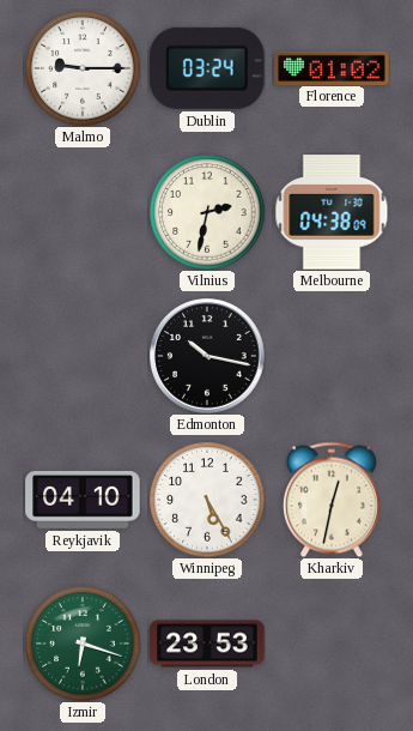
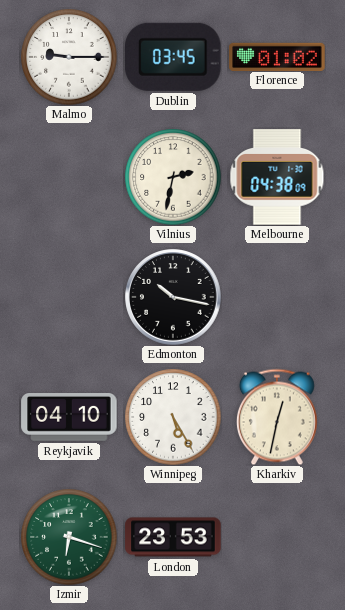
Dublin: 03:24 -> 03:45 (174, 57)
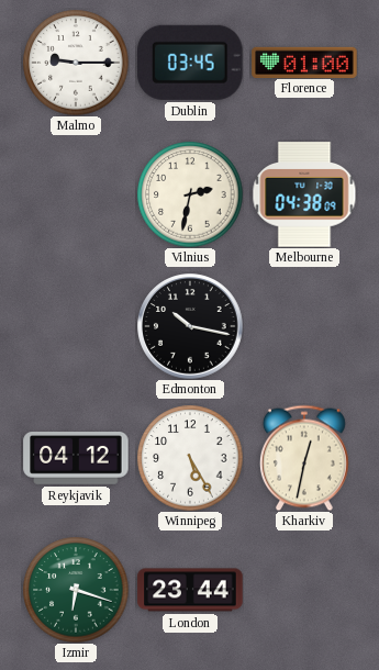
Florence: 01:02 -> 01:00 (304, 62)
Reykjavik: 04:10 -> 04:12 (76, 459)
London: 23:53 -> 23:44 (190, 590)
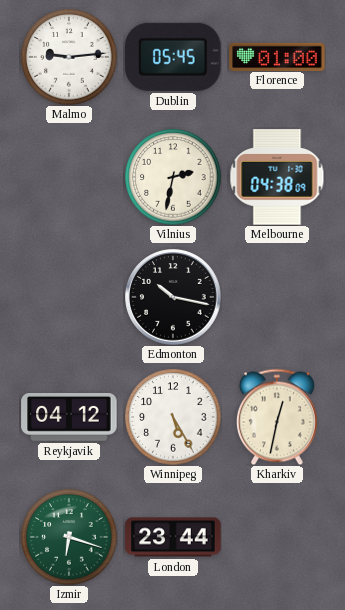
Malmo: 9:15 -> 9:14 (69, 57)
Dublin: 03:45 -> 05:45 (174, 57)
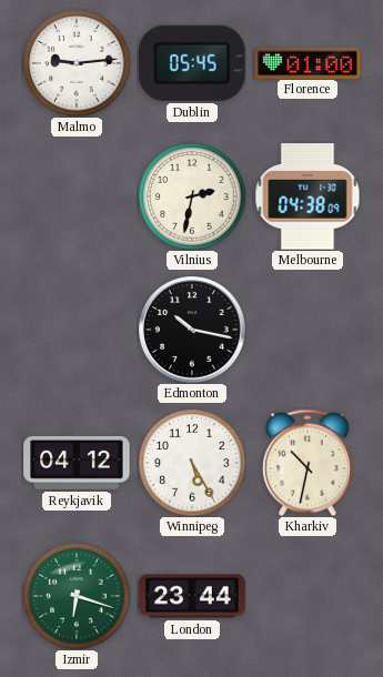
Kharkiv: 12:32 -> 10:32 (308, 463)
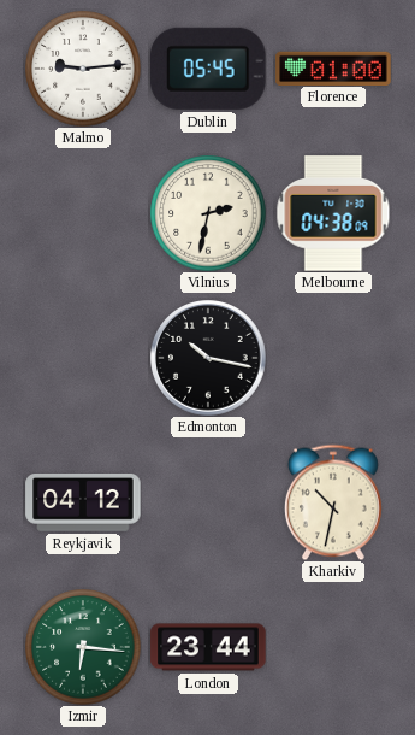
Winnipeg: 5:25 -> none (192, 463)
Izmir: 6:18 -> 6:16 (83, 647)
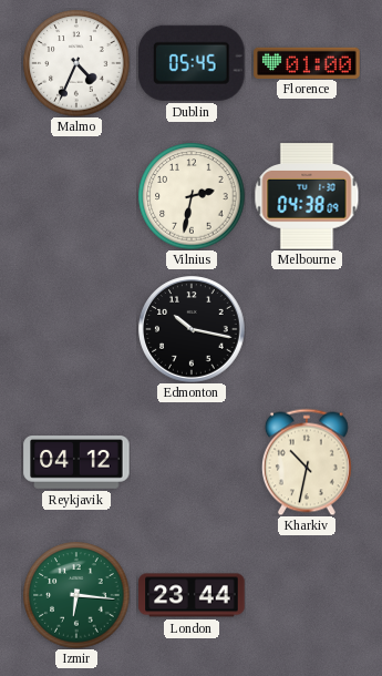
Malmo: 9:14 -> 4:34 (76, 63)
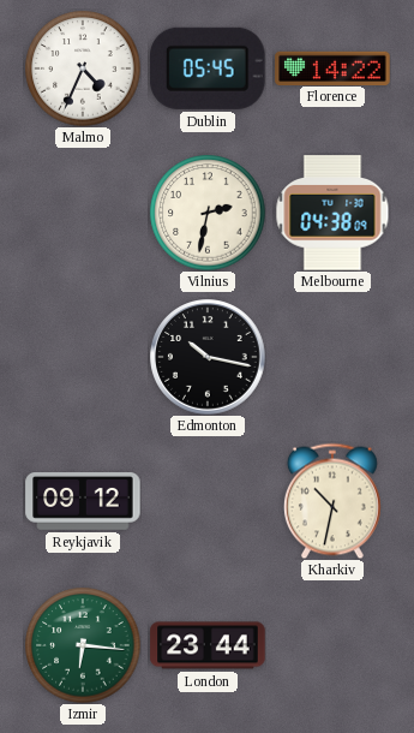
Florence: 01:00 -> 14:22 (332, 67)
Reykjavik: 04:12 -> 09:12 (83, 502)
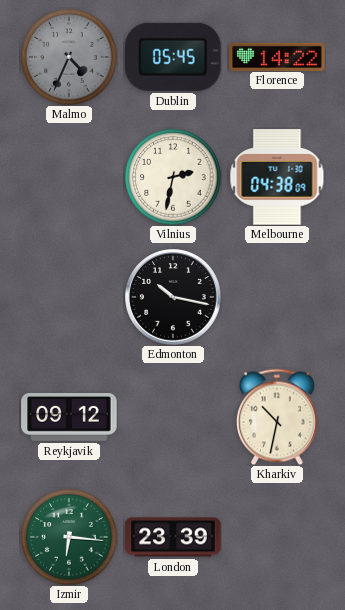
Malmo dial: white -> grey (69, 57)
London: 23:44 -> 23:39 (173, 537)
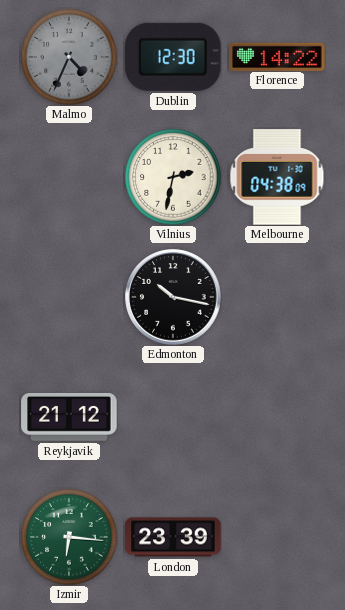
Dublin: 05:45 -> 12:30 (174, 57)
Reykjavik: 09:12 -> 21:12 (69, 418)
Kharkiv: 10:32 -> none (277, 417)
